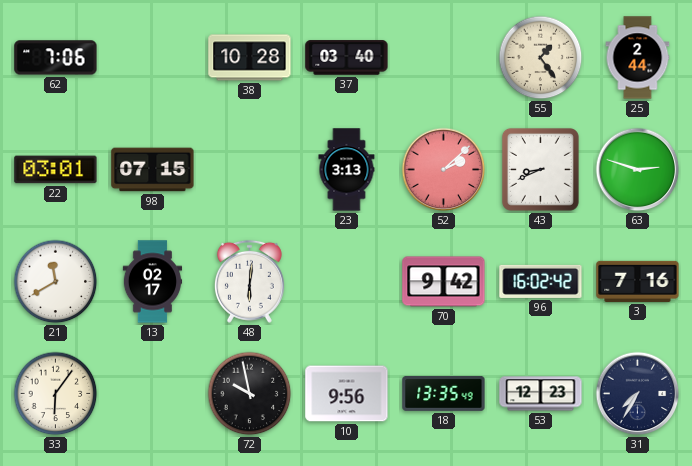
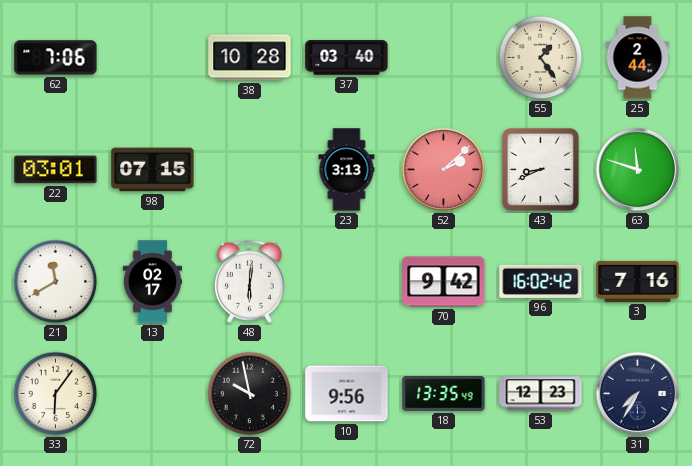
63: 2:48 -> 11:48 (638, 170)
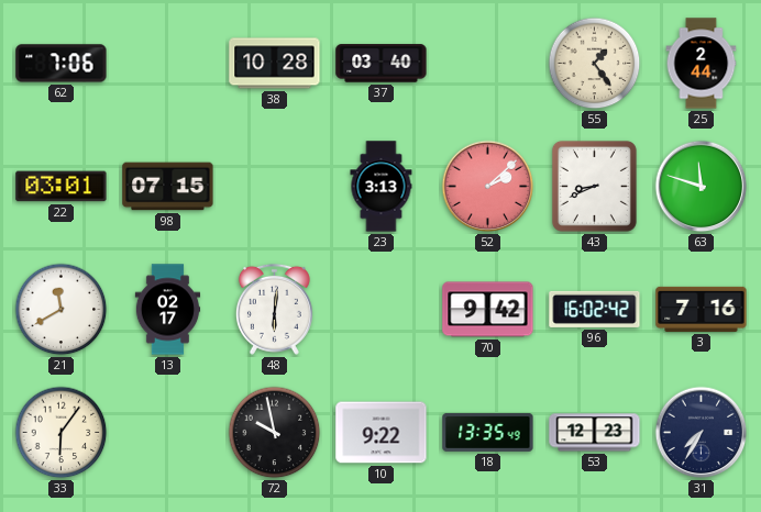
10: 9:56 -> 9:22 (382, 433)
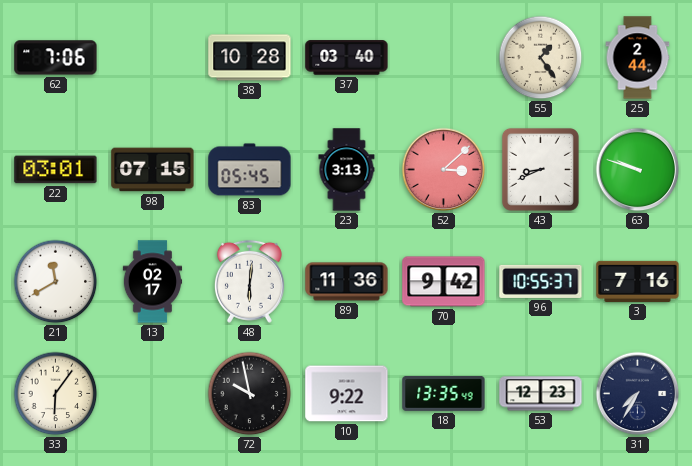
83: none -> 05:45 (250, 170)
52: 2:08 -> 3:08 (444, 170)
63: 11:48 -> 9:48 (638, 170)
89: none -> 11:36 (347, 282)
96: 16:02 -> 10:55 (541, 281)
